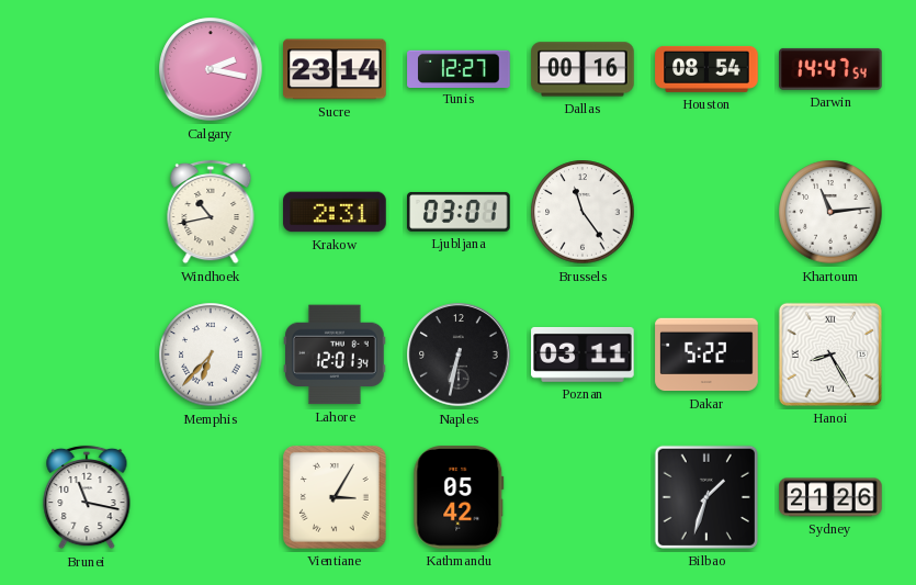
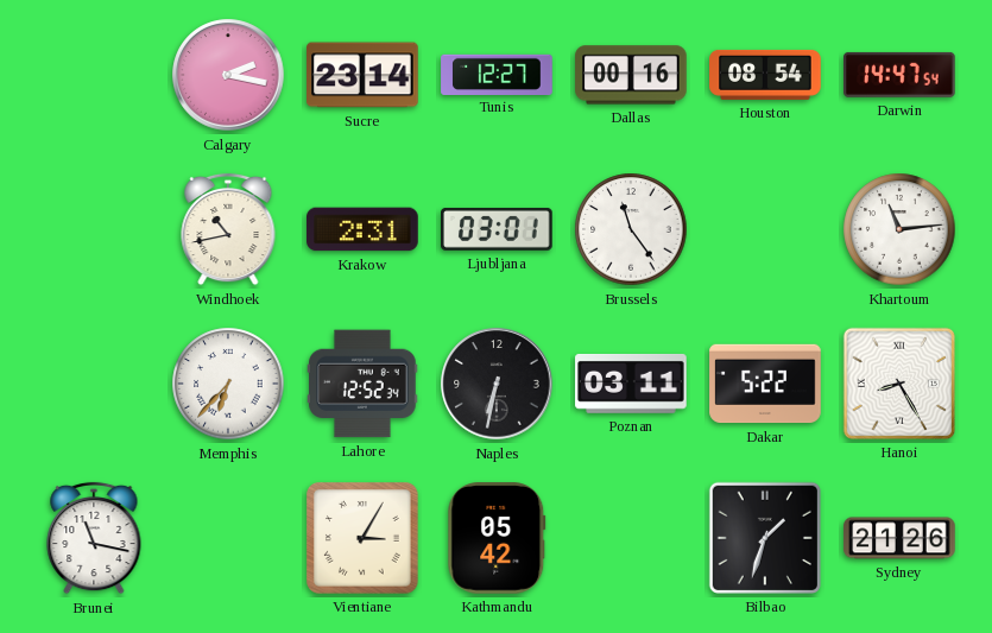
Lahore: 12:01 -> 12:52 (362, 384)
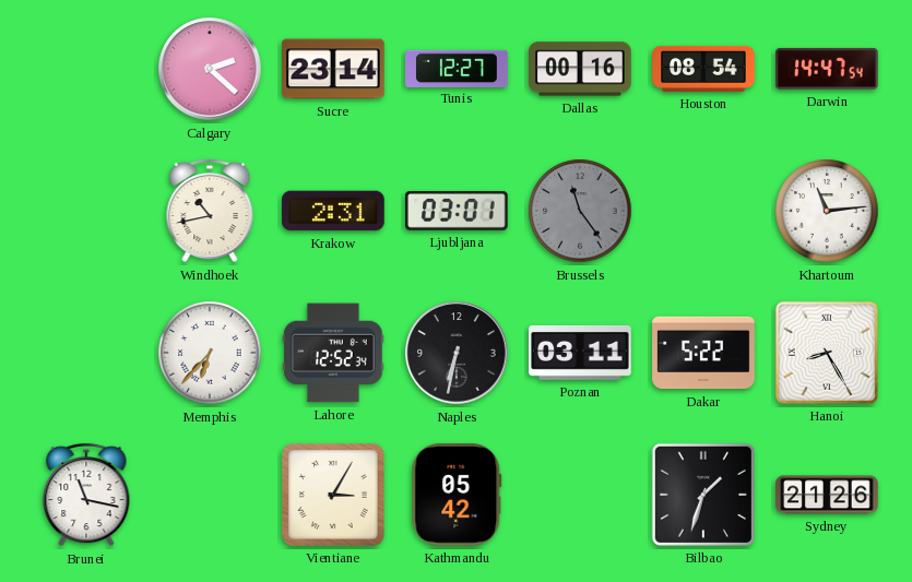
Calgary: 2:17 -> 2:22 (210, 69)
Brussels dial: white -> grey (580, 211)
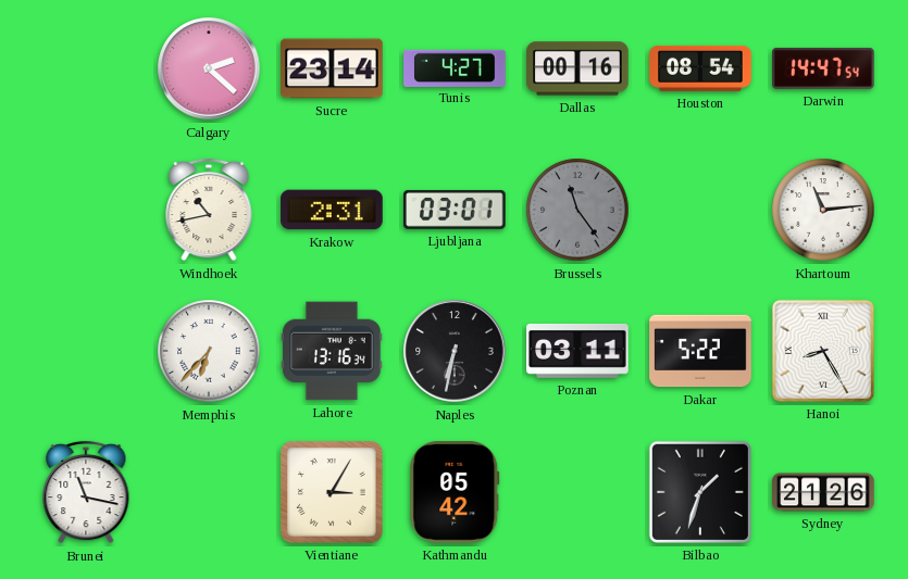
Tunis: 12:27 -> 4:27 (455, 67)
Lahore: 12:52 -> 13:16 (332, 351)
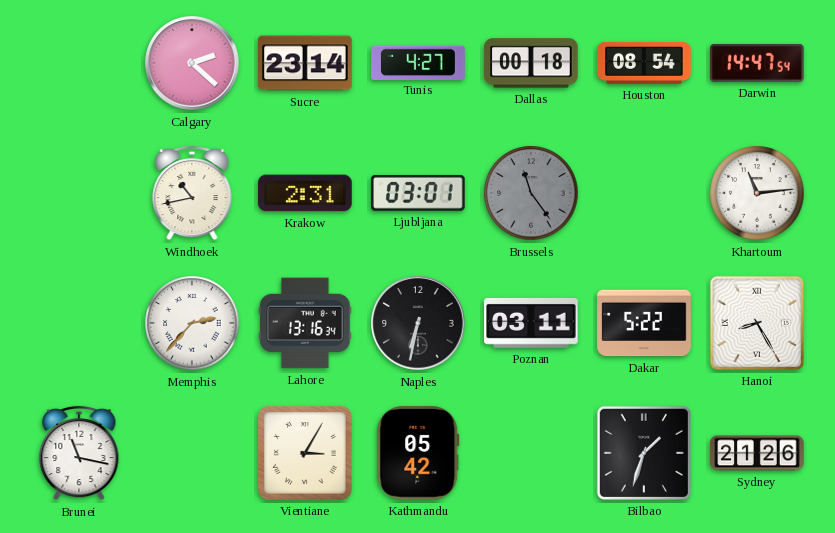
Dallas: 00:16 -> 00:18 (531, 63)
Memphis: 6:37 -> 2:37 (192, 323)
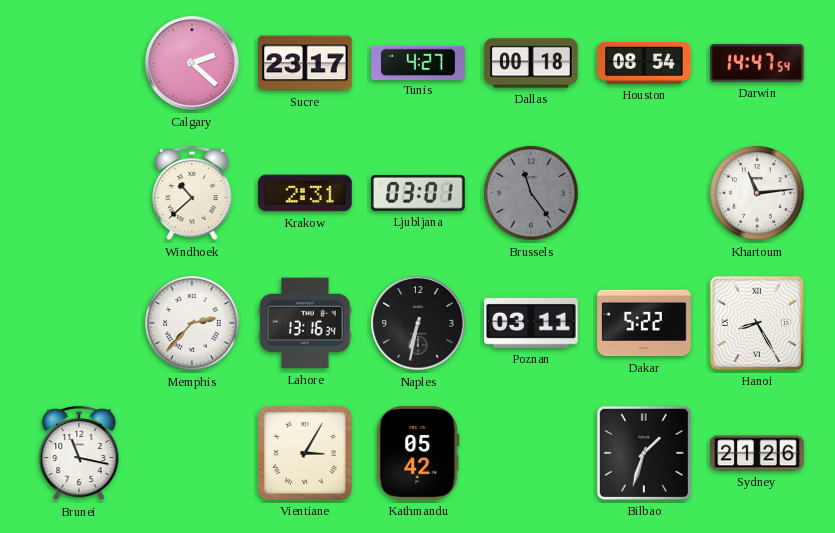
Sucre: 23:14 -> 23:17 (305, 63)
Windhoek: 10:43 -> 10:38 (192, 193)
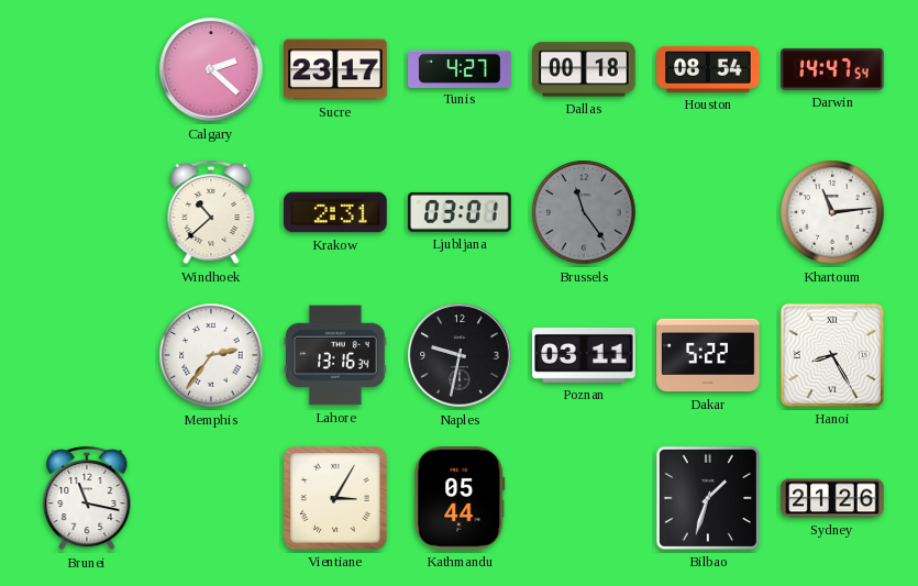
Memphis: 2:37 -> 2:36 (211, 355)
Naples: 6:32 -> 9:32 (460, 355)
Kathmandu: 05:42 -> 05:44 (460, 498)
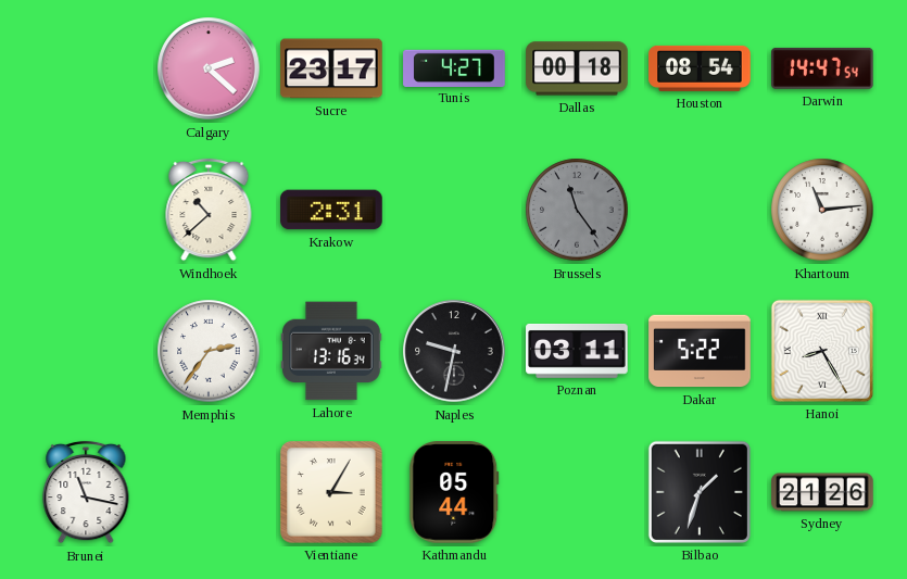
Ljubljana: 03:01 -> none (461, 212)
